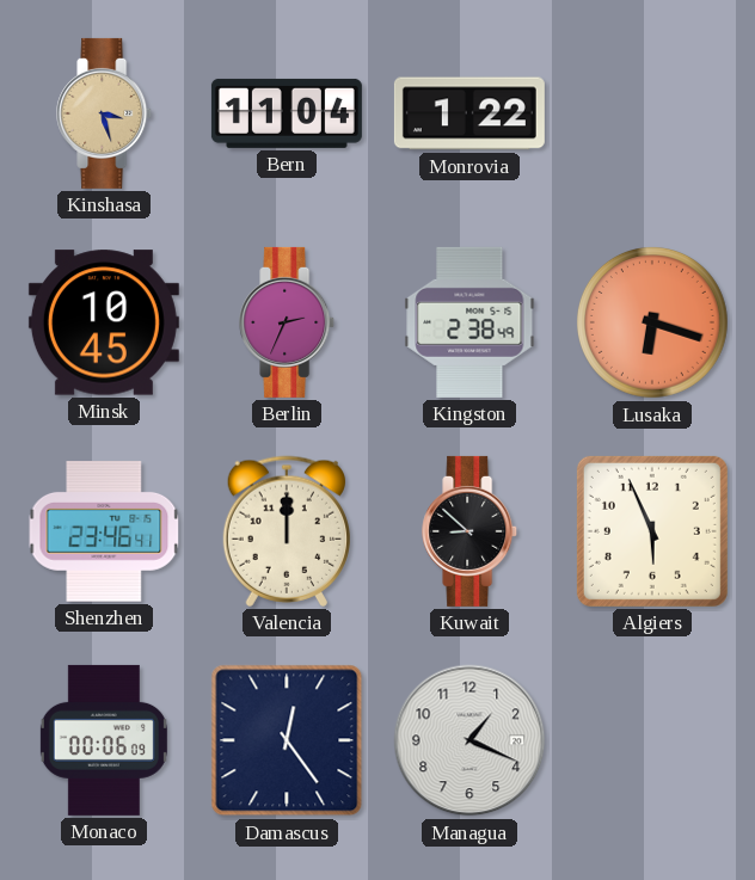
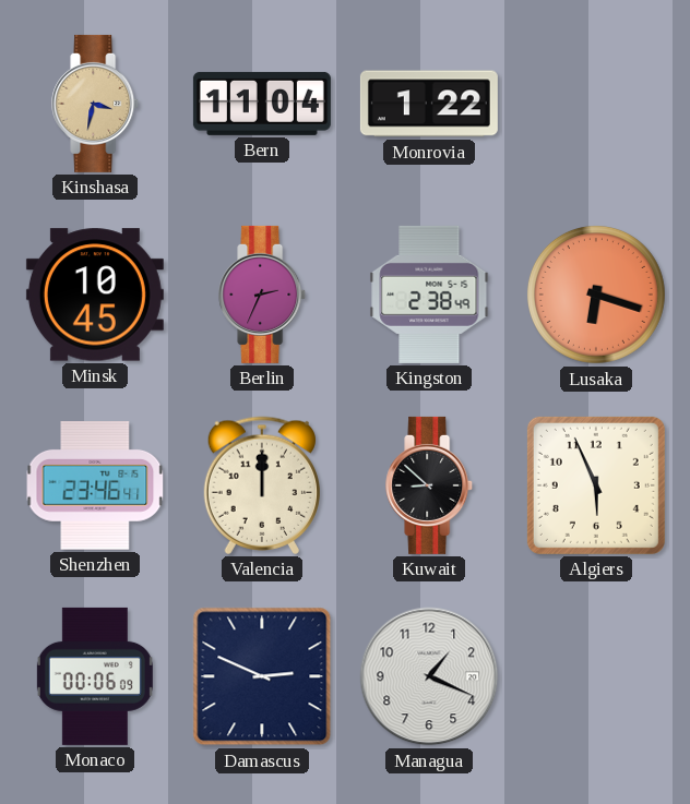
Kinshasa: 3:27 -> 3:32 (96, 104)
Damascus: 12:24 -> 2:49 (262, 676)
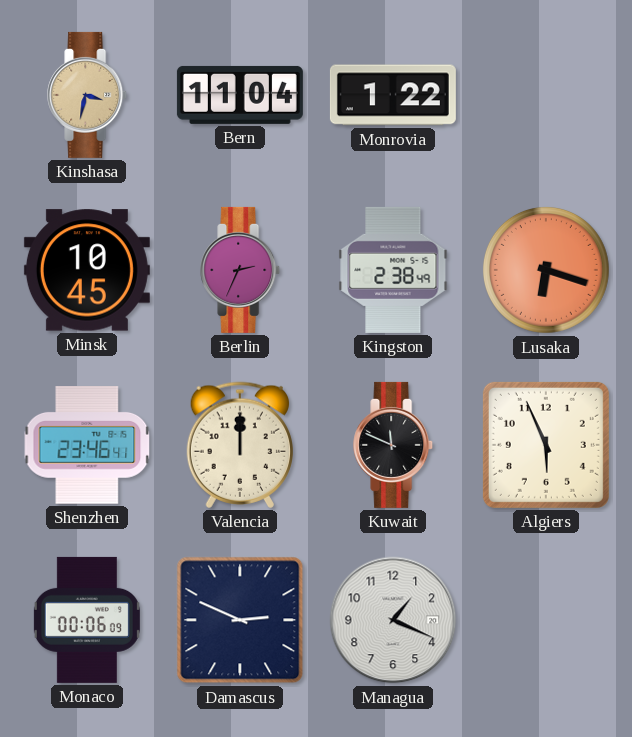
Kuwait: 8:52 -> 11:49 (394, 445)
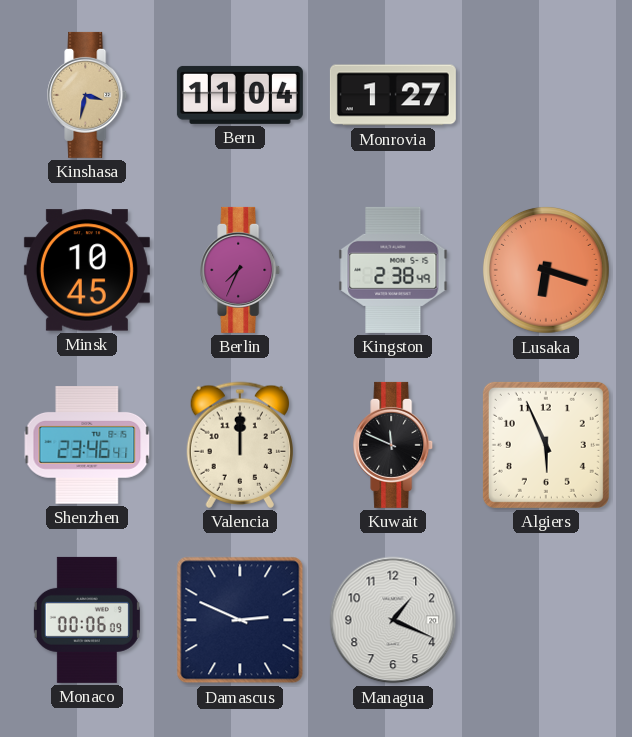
Monrovia: 1:22 -> 1:27 (393, 95)
Berlin: 2:34 -> 7:34 (241, 270)
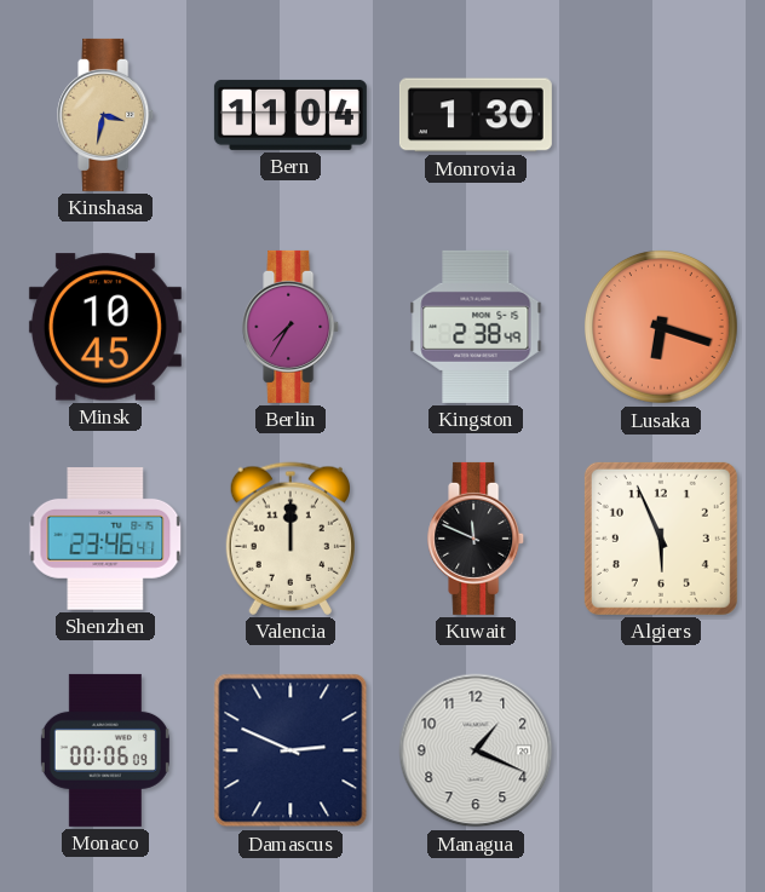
Monrovia: 1:27 -> 1:30 (476, 115)
Berlin: 7:34 -> 7:35 (292, 327)
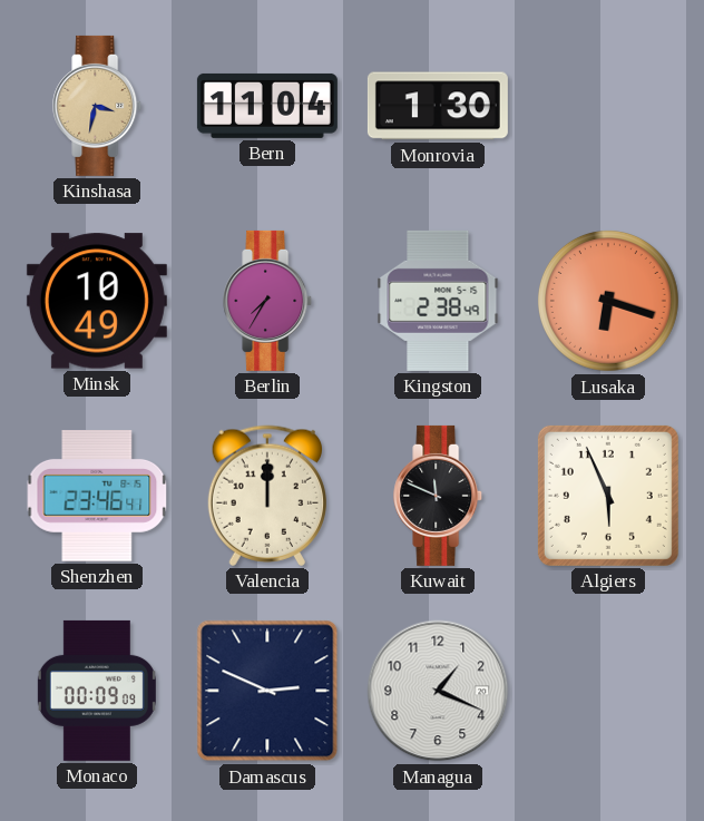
Minsk: 10:45 -> 10:49 (97, 301)
Monaco: 00:06 -> 00:09 (97, 691)
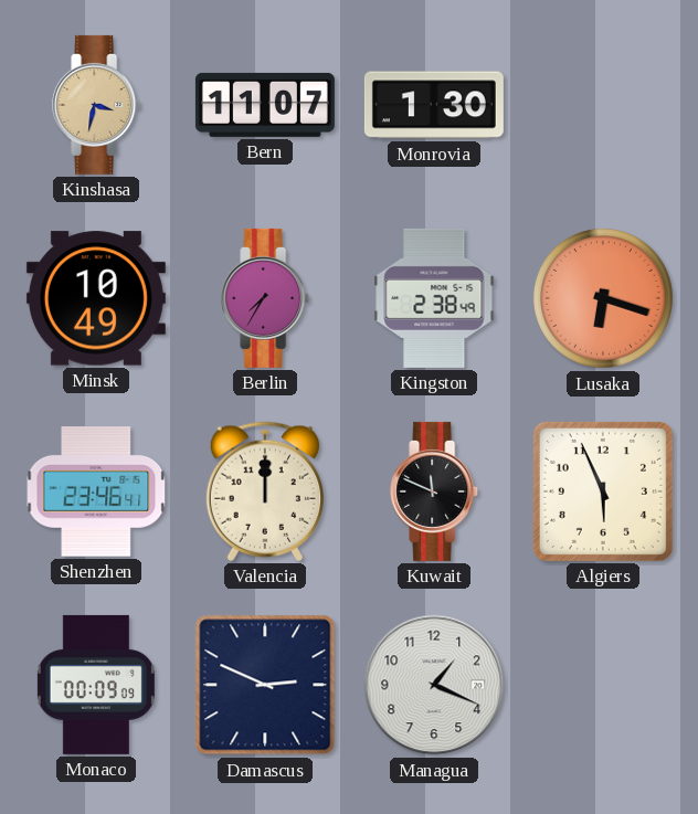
Bern: 11:04 -> 11:07 (265, 105)
